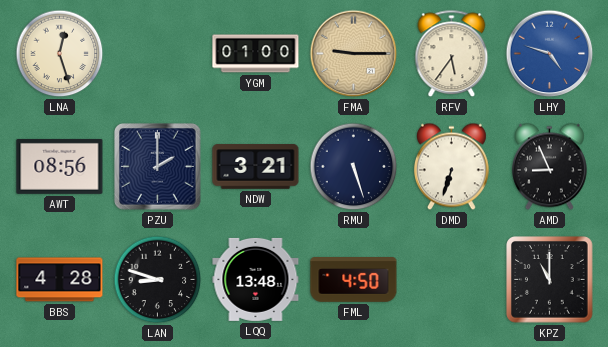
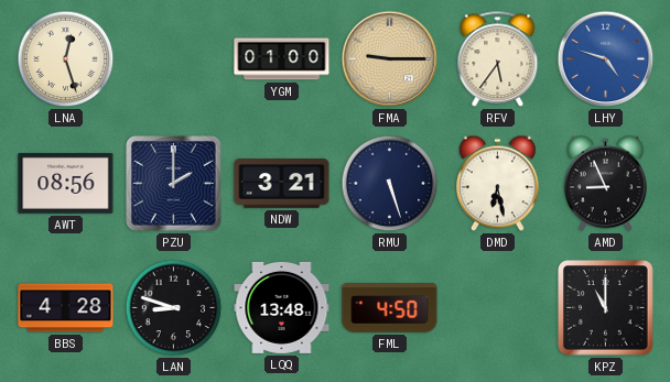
DMD: 6:33 -> 6:28 (497, 184)
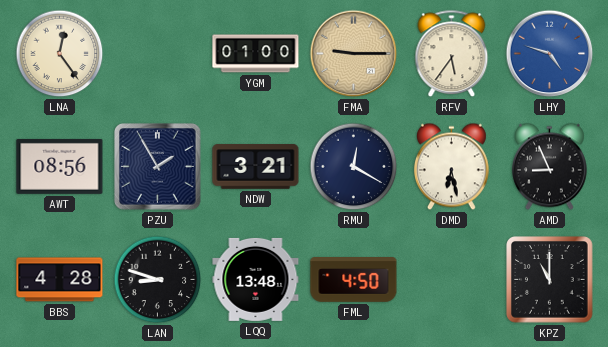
LNA: 12:27 -> 12:24 (60, 54)
PZU: 2:00 -> 1:55 (158, 167)
RMU: 5:27 -> 12:20 (354, 167)
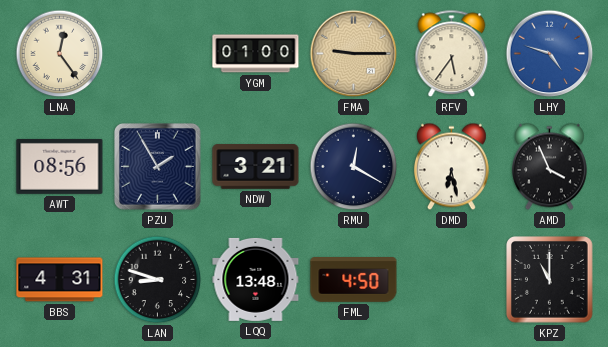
AMD: 8:56 -> 3:56 (549, 167)
BBS: 4:28 -> 4:31 (60, 280)
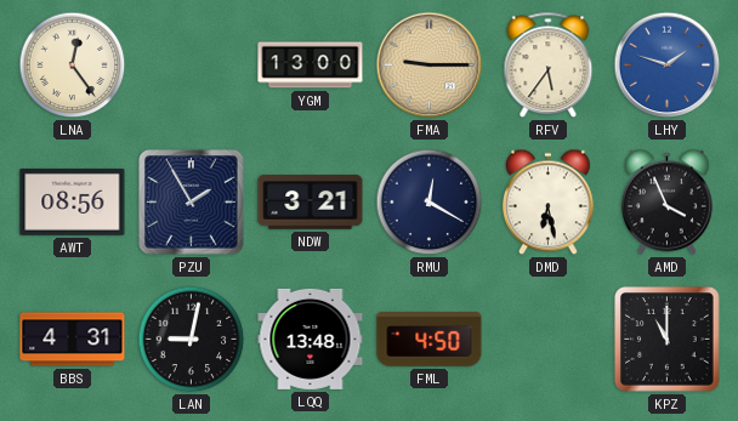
YGM: 01:00 -> 13:00 (311, 66)
LHY: 4:48 -> 1:48 (668, 66)
LAN: 8:48 -> 9:02 (192, 340)
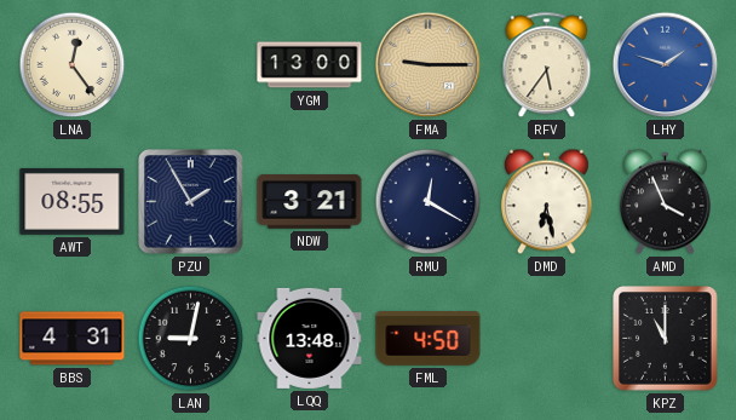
AWT: 08:56 -> 08:55 (73, 201)
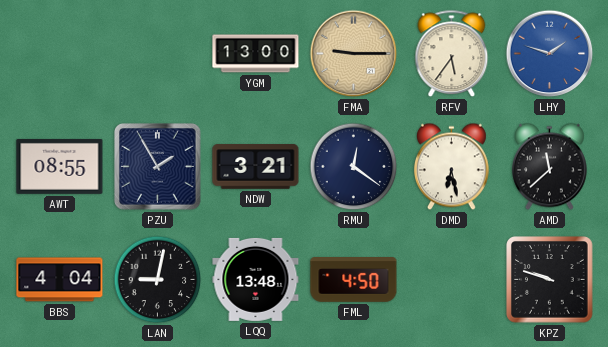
LNA: 12:24 -> none (73, 65)
RMU: 12:20 -> 12:21 (354, 167)
AMD: 3:56 -> 11:38 (549, 167)
BBS: 4:31 -> 4:04 (60, 280)
KPZ: 11:00 -> 9:48 (550, 280)
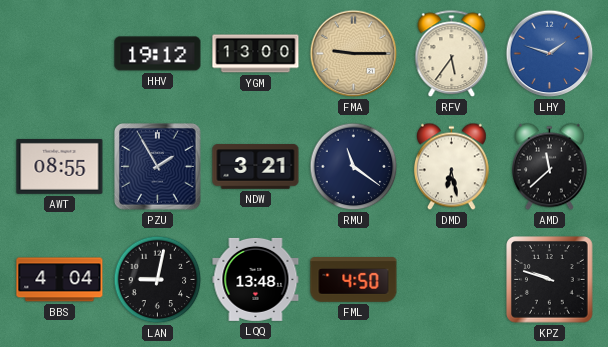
HHV: none -> 19:12 (158, 54)
RMU: 12:21 -> 11:21 (354, 167)
